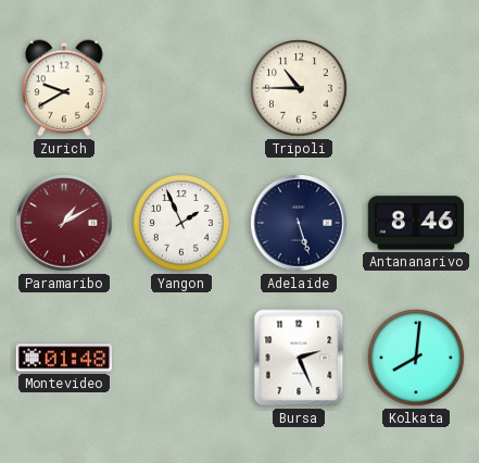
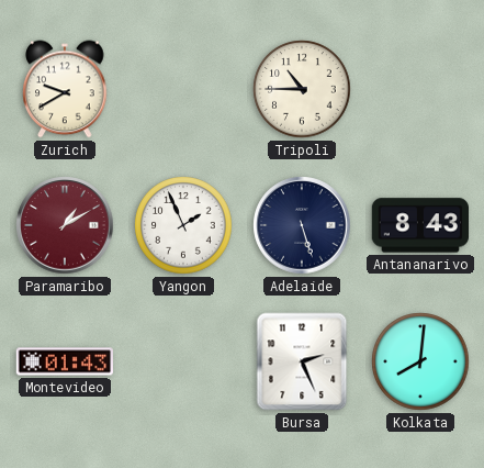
Antananarivo: 8:46 -> 8:43 (419, 225)
Montevideo: 01:48 -> 01:43 (64, 361)
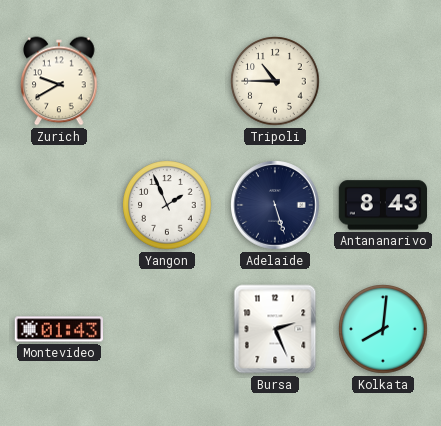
Paramaribo: 1:10 -> none (65, 225)
